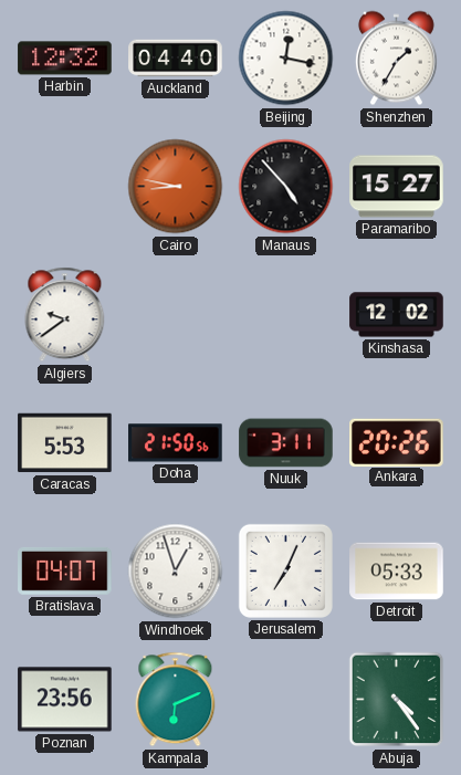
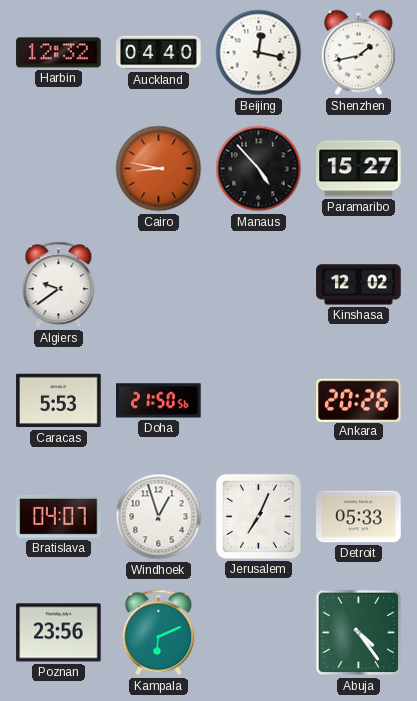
Shenzhen: 1:35 -> 1:43 (358, 53)
Nuuk: 3:11 -> none (286, 443)
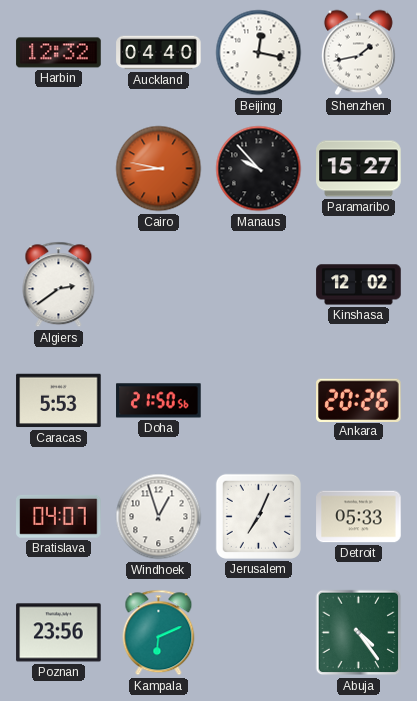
Manaus: 4:53 -> 9:53 (259, 169)
Algiers: 9:39 -> 2:39 (59, 285)
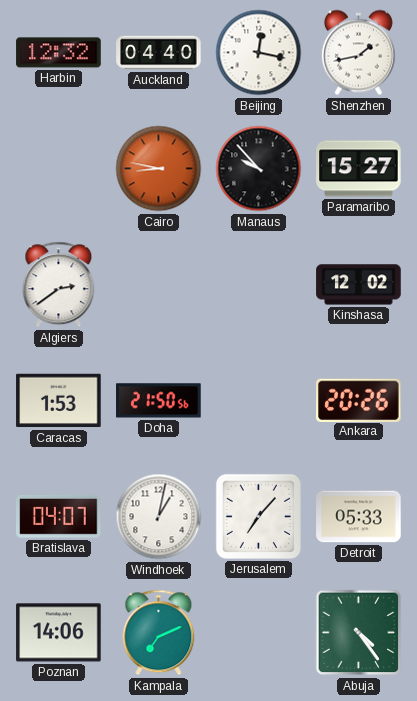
Caracas: 5:53 -> 1:53 (59, 401)
Windhoek: 12:57 -> 1:02 (159, 517)
Jerusalem: 7:04 -> 7:07 (258, 516)
Poznan: 23:56 -> 14:06 (59, 633)
Kampala: 6:11 -> 7:11 (159, 633)
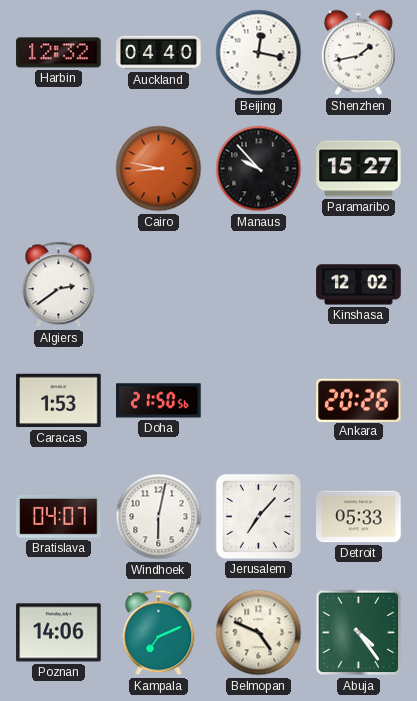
Windhoek: 1:02 -> 6:02 (159, 517)
Belmopan: none -> 4:49 (259, 633)
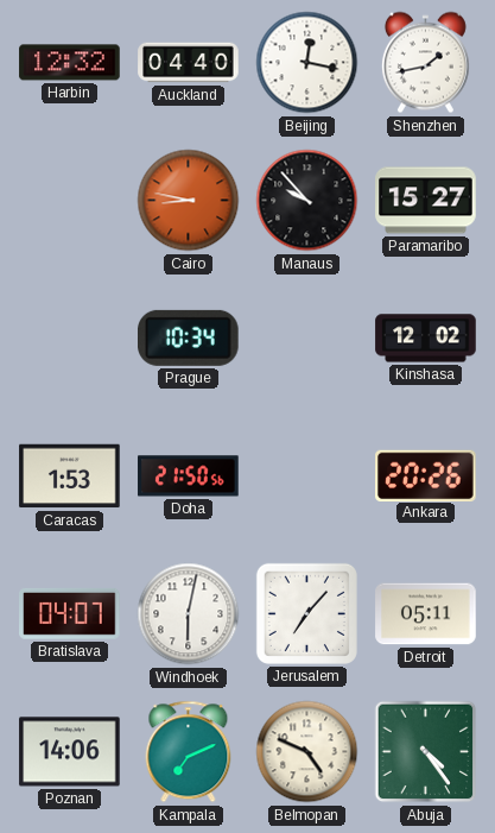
Algiers: 2:39 -> none (59, 285)
Prague: none -> 10:34 (189, 337)
Detroit: 05:33 -> 05:11 (426, 614)
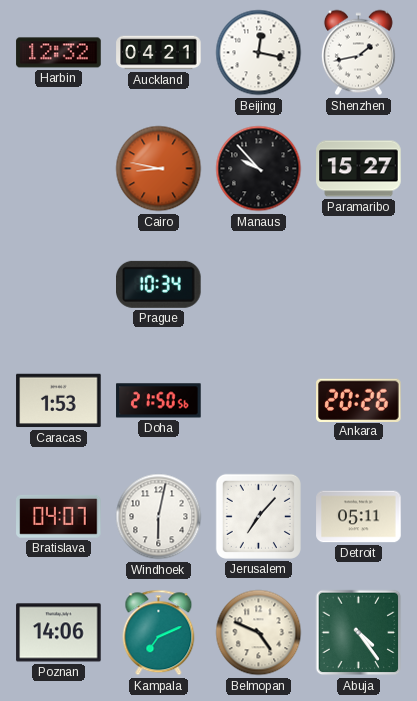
Auckland: 04:40 -> 04:21 (159, 53)
Kinshasa: 12:02 -> none (426, 339)
